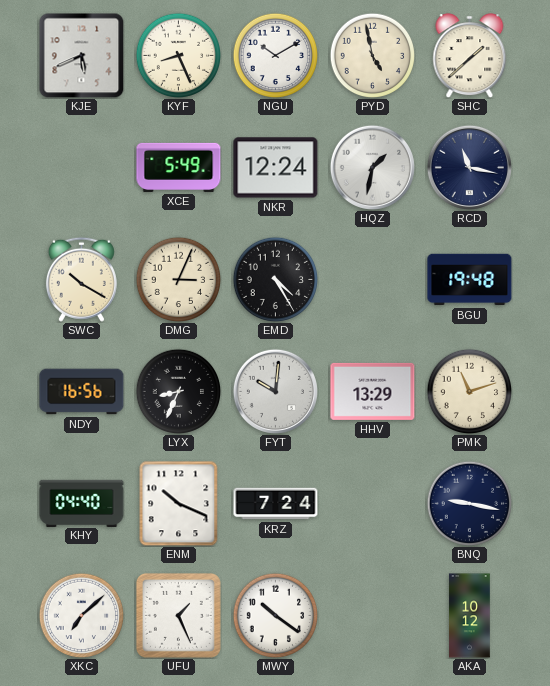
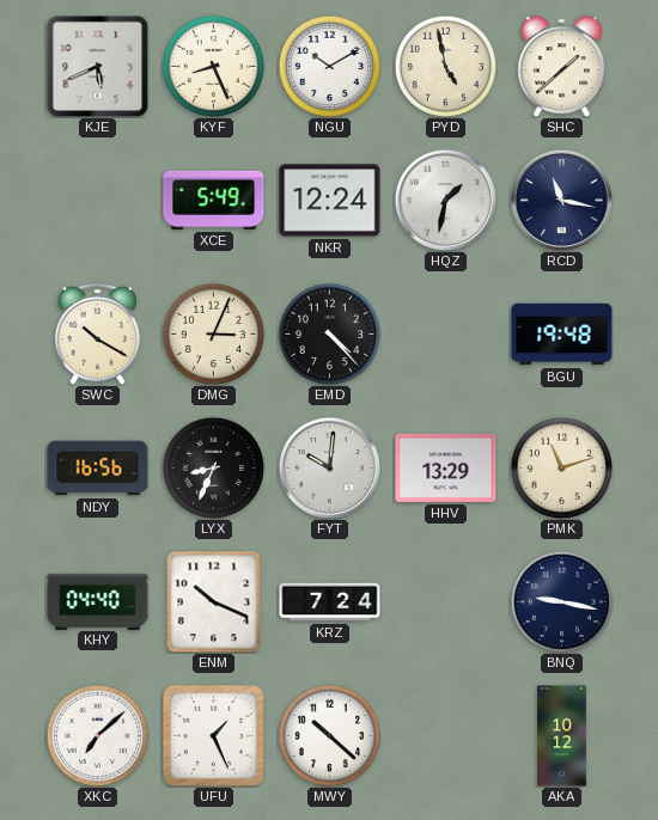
EMD: 4:25 -> 4:23 (329, 333)
MWY: 10:21 -> 10:22 (329, 735)
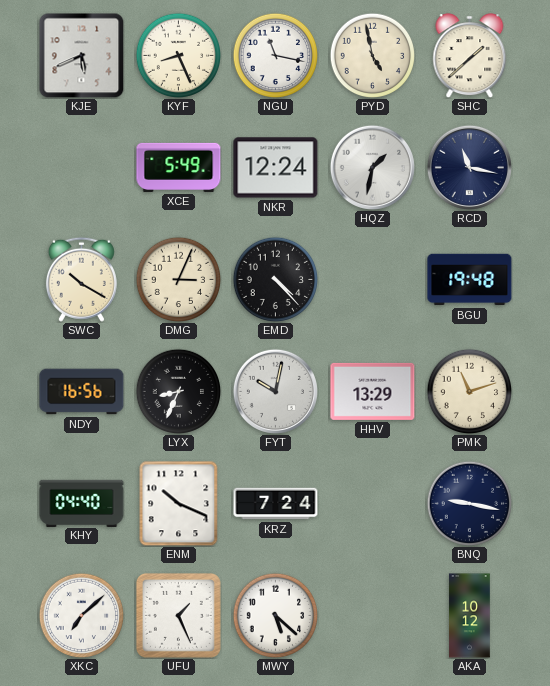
NGU: 10:10 -> 11:17 (275, 55)
FYT: 10:01 -> 10:02 (275, 391)
MWY: 10:22 -> 5:22 (275, 615)
